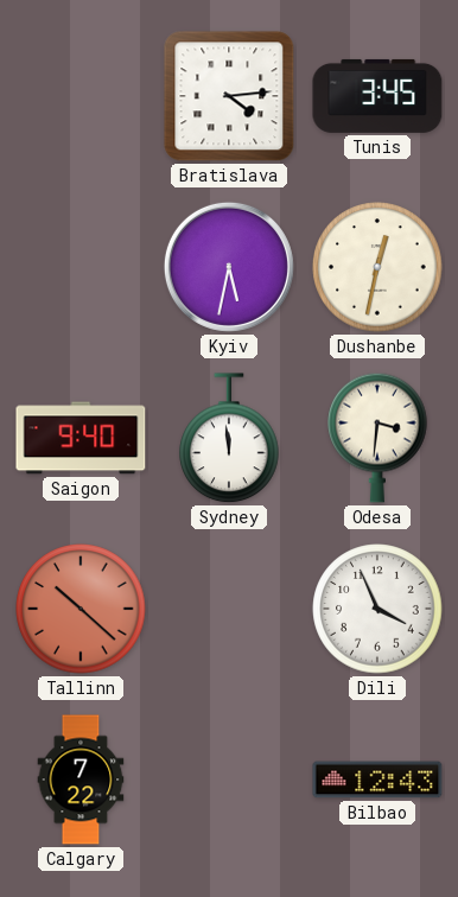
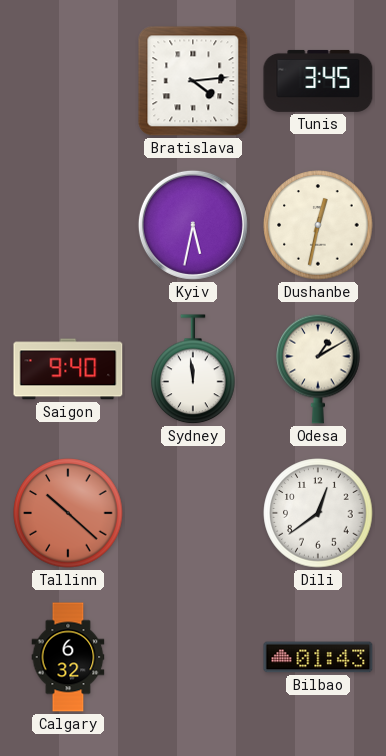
Odesa: 3:31 -> 1:10 (318, 369)
Dili: 3:56 -> 12:39 (318, 513)
Calgary: 7:22 -> 6:32 (68, 657)
Bilbao: 12:43 -> 01:43 (318, 657)
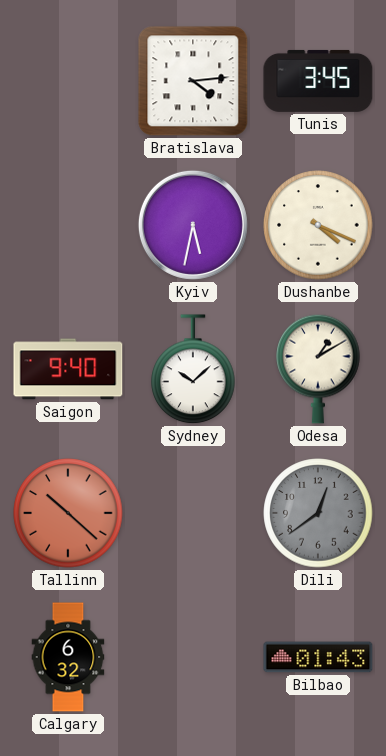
Dushanbe: 12:32 -> 4:19 (318, 225)
Sydney: 11:59 -> 10:08 (193, 370)
Dili dial: white -> grey (318, 513)
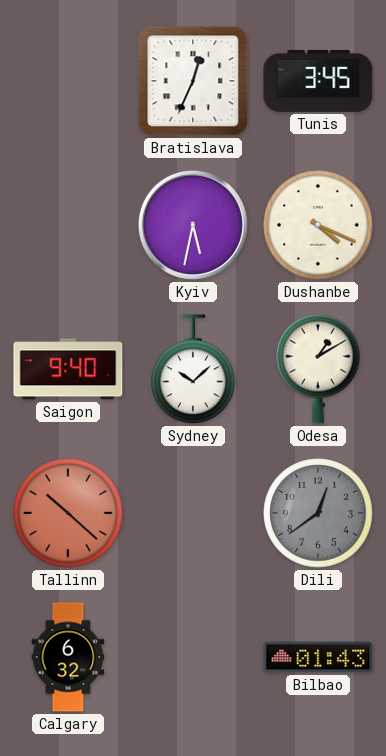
Bratislava: 4:14 -> 12:34 (193, 81)
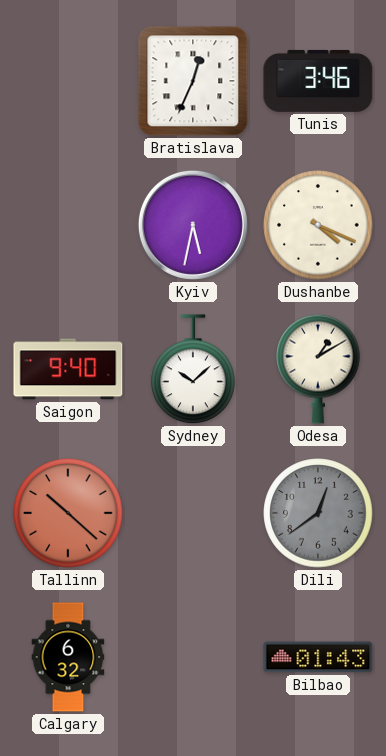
Tunis: 3:45 -> 3:46 (318, 81)
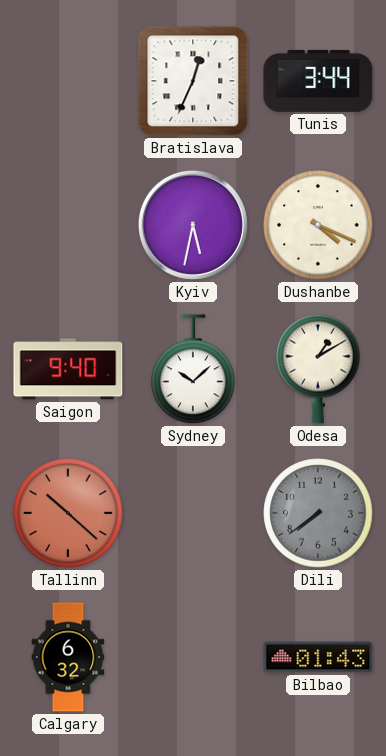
Tunis: 3:46 -> 3:44 (318, 81)
Dili: 12:39 -> 7:39 (318, 513)
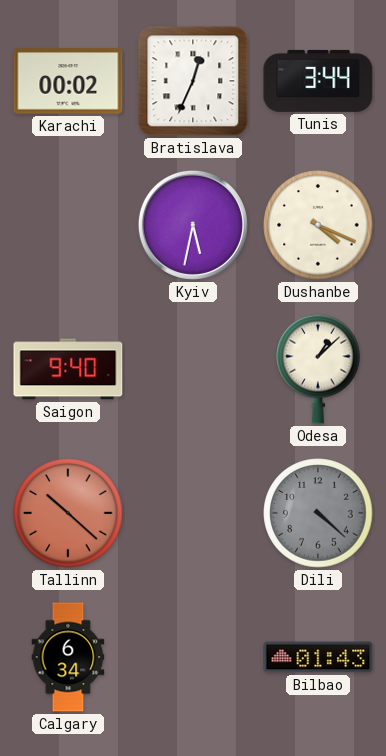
Karachi: none -> 00:02 (68, 81)
Sydney: 10:08 -> none (193, 370)
Odesa: 1:10 -> 1:08 (318, 369)
Dili: 7:39 -> 4:22 (318, 513)
Calgary: 6:32 -> 6:34 (68, 657)
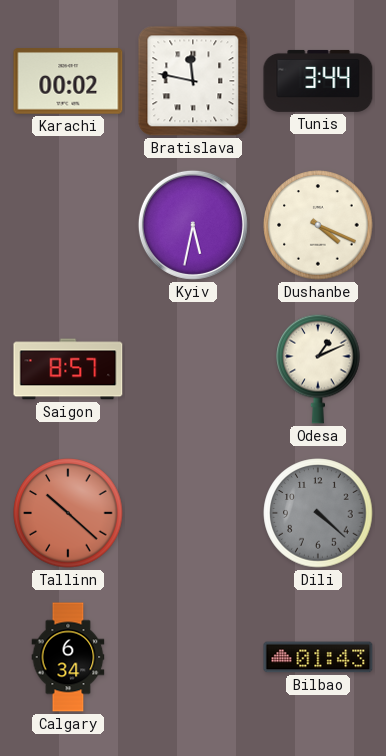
Bratislava: 12:34 -> 11:47 (193, 81)
Saigon: 9:40 -> 8:57 (68, 369)
Odesa: 1:08 -> 1:11 (318, 369)
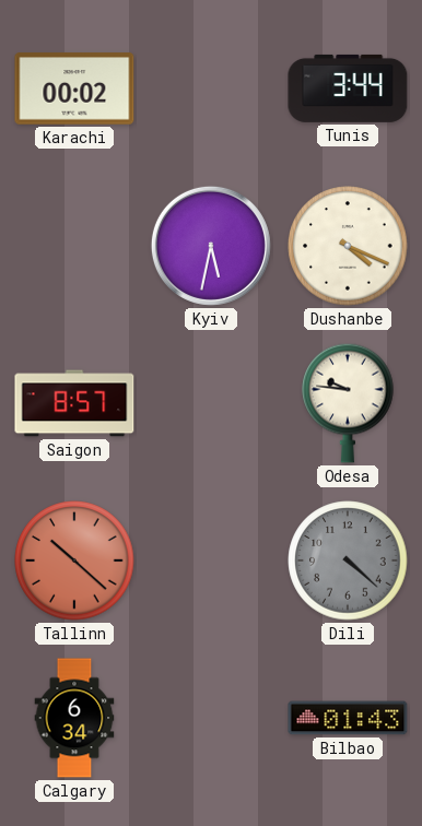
Bratislava: 11:47 -> none (193, 81)
Odesa: 1:11 -> 9:46 (348, 403)
